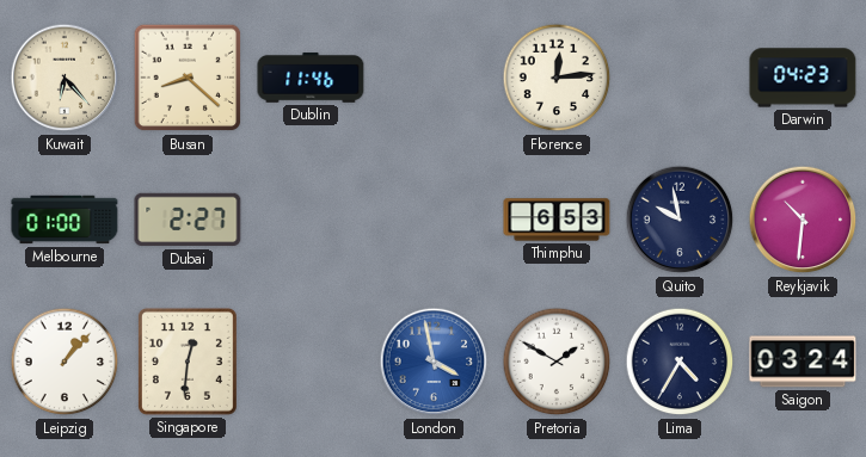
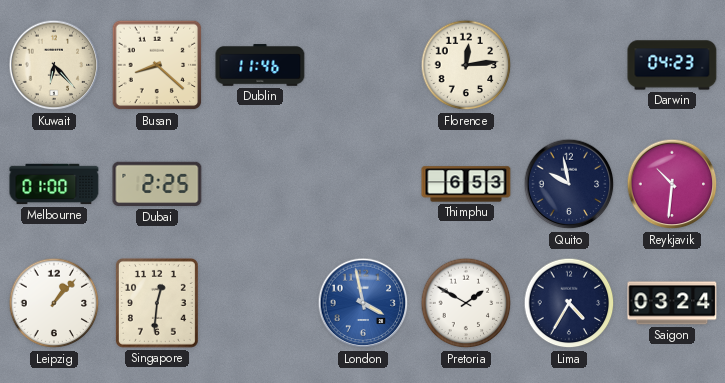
Dubai: 2:27 -> 2:25 (157, 184)
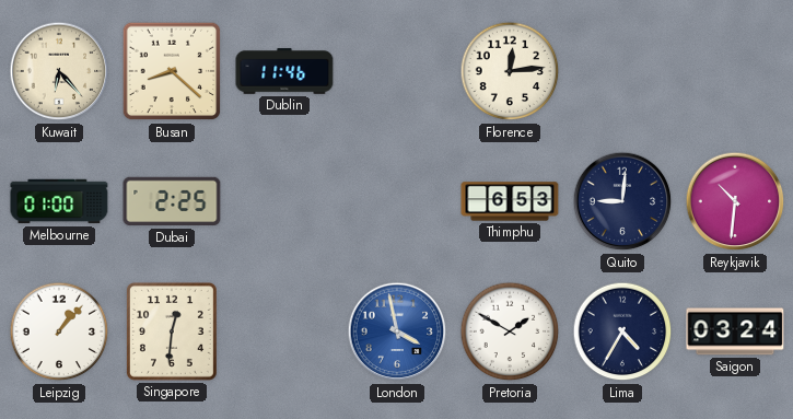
Darwin: 04:23 -> none (672, 65)
Quito: 9:58 -> 9:01 (622, 201)
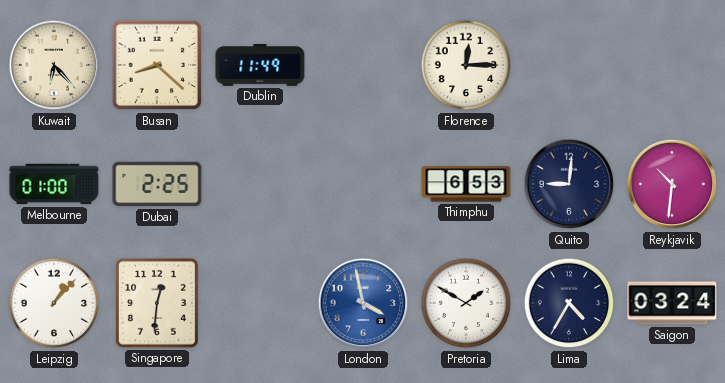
Dublin: 11:46 -> 11:49 (260, 65)
Florence: 12:14 -> 12:15 (466, 65)
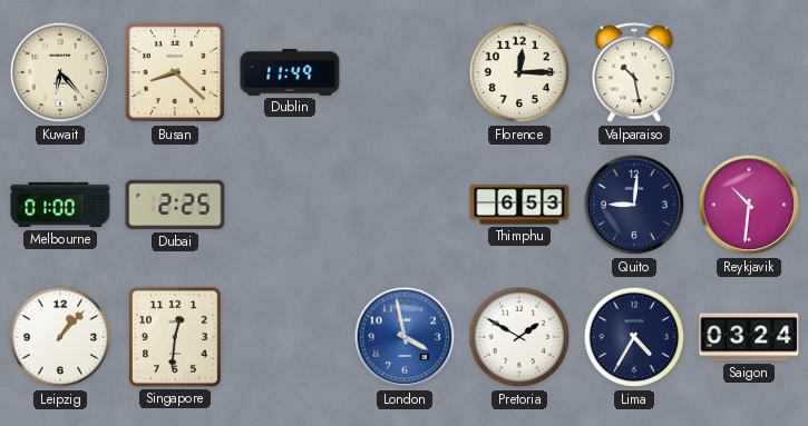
Valparaiso: none -> 10:28 (634, 73)
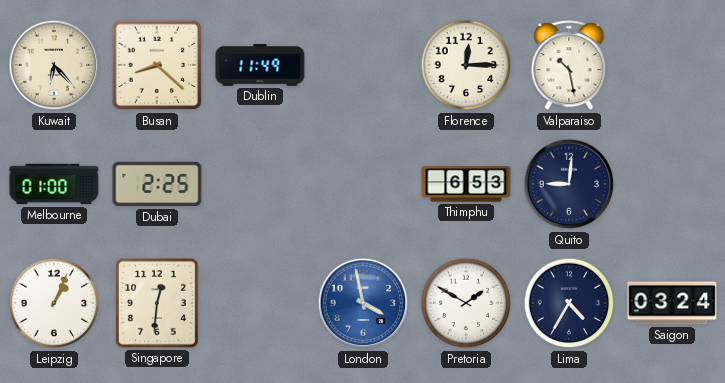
Reykjavik: 10:31 -> none (749, 205)
Leipzig: 1:07 -> 1:04 (54, 303)
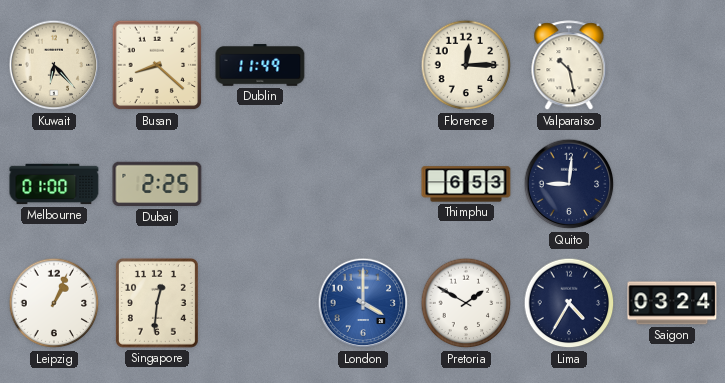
London: 3:58 -> 4:00 (363, 303)
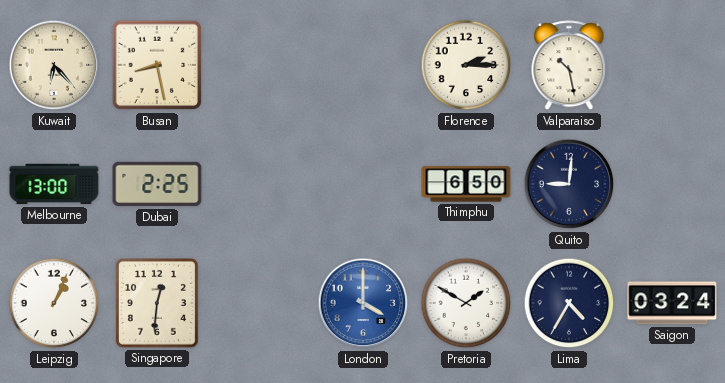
Busan: 8:22 -> 8:28 (157, 65)
Dublin: 11:49 -> none (260, 65)
Florence: 12:15 -> 2:15 (466, 65)
Melbourne: 01:00 -> 13:00 (54, 184)
Thimphu: 6:53 -> 6:50 (466, 184)
